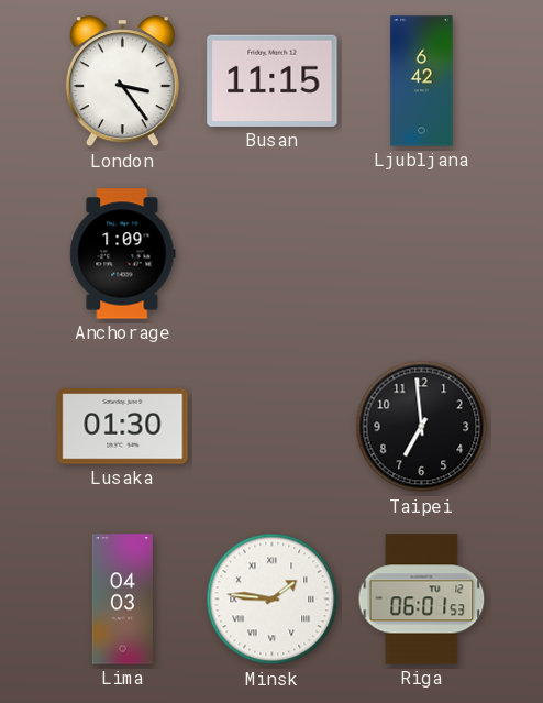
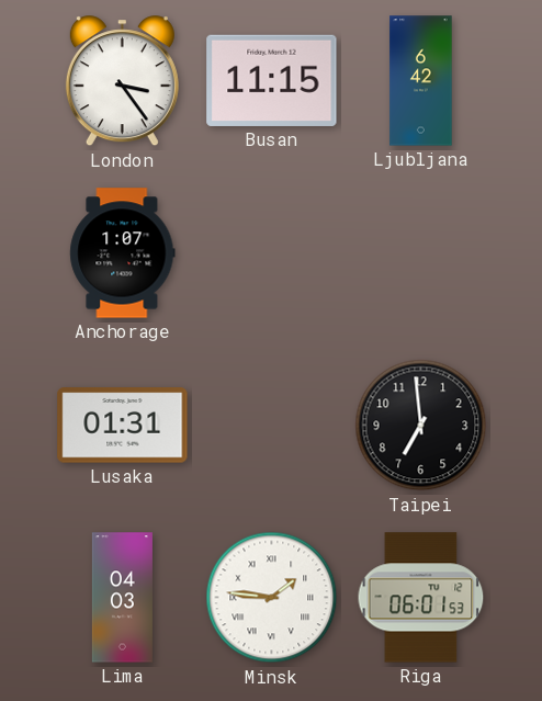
Anchorage: 1:09 -> 1:07 (123, 253)
Lusaka: 01:30 -> 01:31 (123, 426)
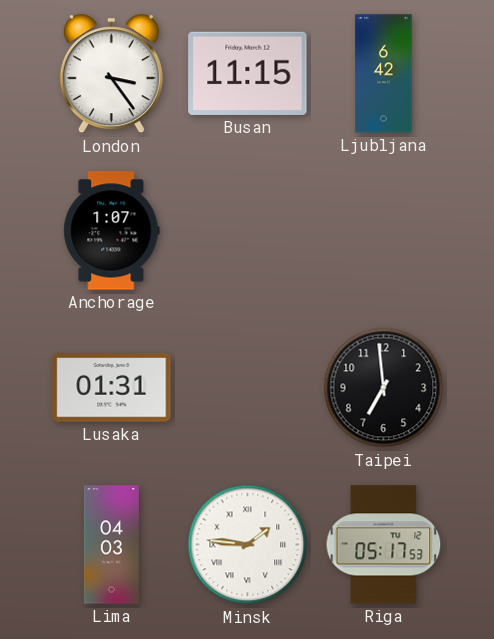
Riga: 06:01 -> 05:17 (384, 545)
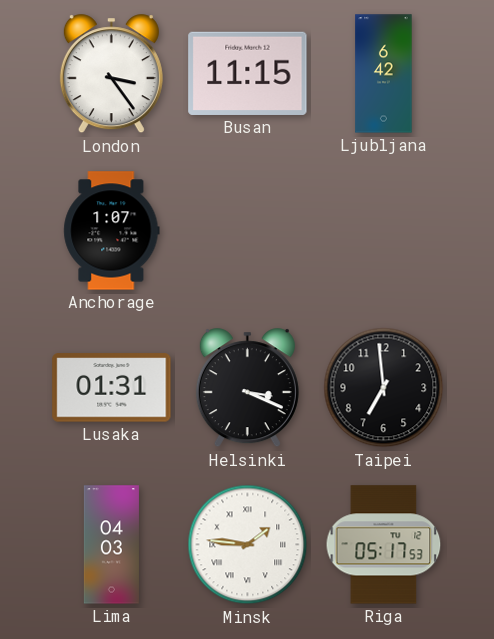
Helsinki: none -> 3:19 (247, 388)
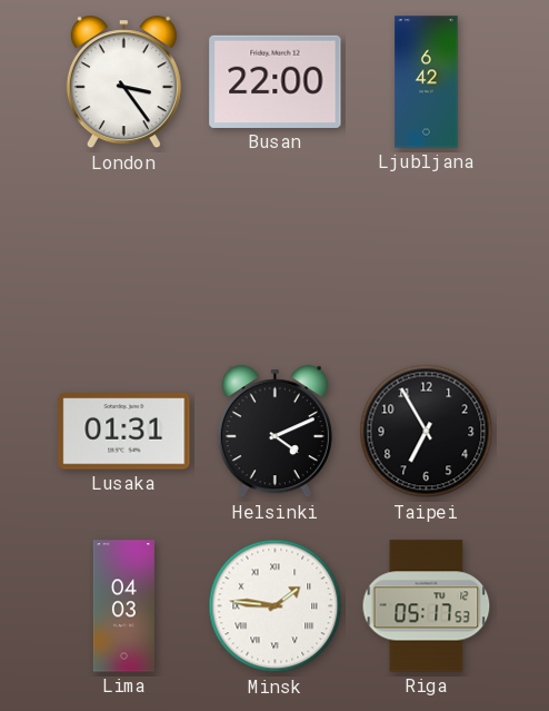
Busan: 11:15 -> 22:00 (276, 81)
Anchorage: 1:07 -> none (112, 231)
Helsinki: 3:19 -> 4:11 (274, 432)
Taipei: 6:59 -> 6:55 (427, 432)
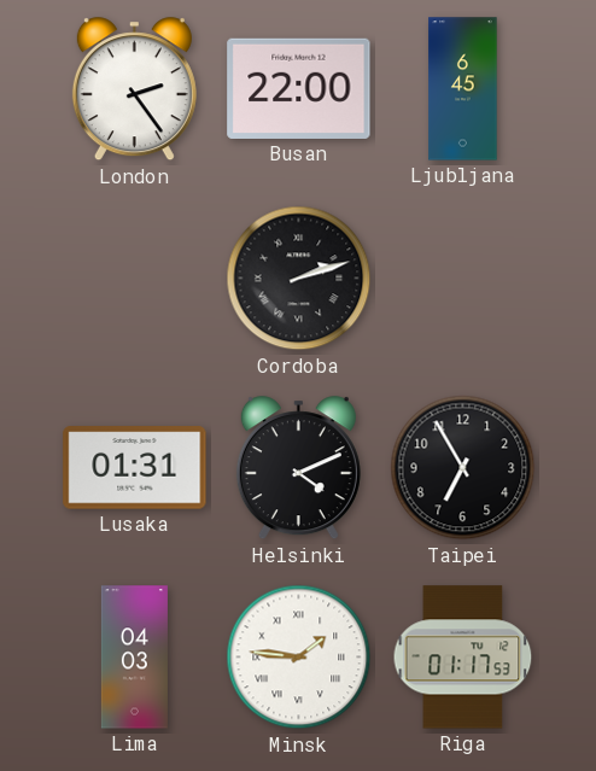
London: 3:24 -> 2:24 (134, 89)
Ljubljana: 6:42 -> 6:45 (463, 89)
Cordoba: none -> 2:12 (299, 279)
Riga: 05:17 -> 01:17 (463, 658)
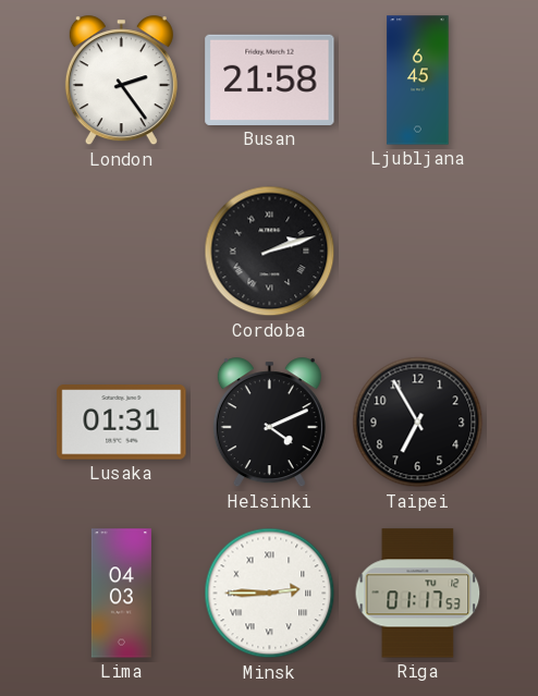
Busan: 22:00 -> 21:58 (270, 80)
Minsk: 1:46 -> 2:45 (270, 594)
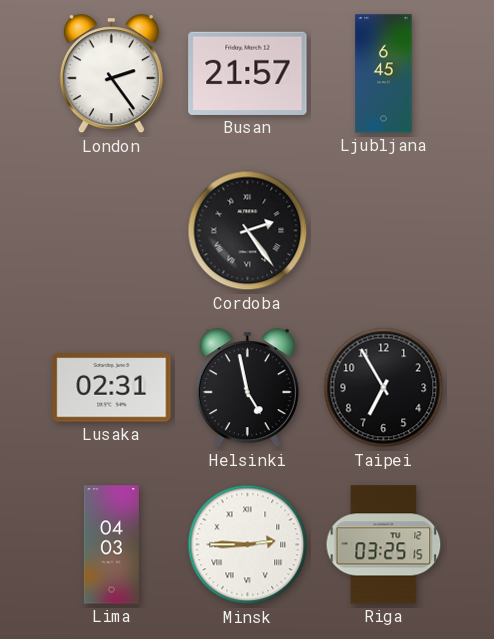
Busan: 21:58 -> 21:57 (248, 73)
Cordoba: 2:12 -> 2:24 (248, 231)
Lusaka: 01:31 -> 02:31 (112, 388)
Helsinki: 4:11 -> 4:58 (247, 388)
Riga: 01:17 -> 03:25 (384, 545)
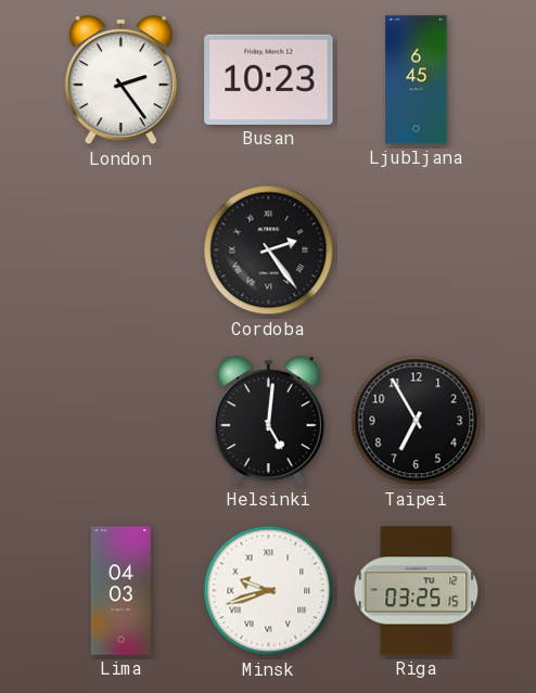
Busan: 21:57 -> 10:23 (269, 79)
Lusaka: 02:31 -> none (112, 388)
Helsinki: 4:58 -> 5:01 (268, 421)
Minsk: 2:45 -> 9:42 (269, 591)
